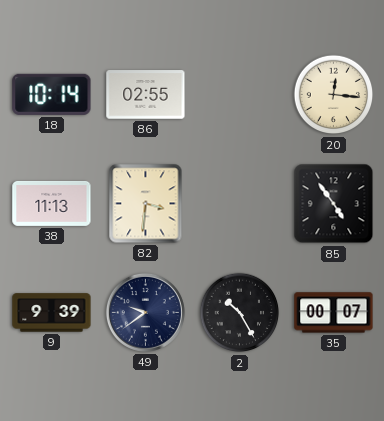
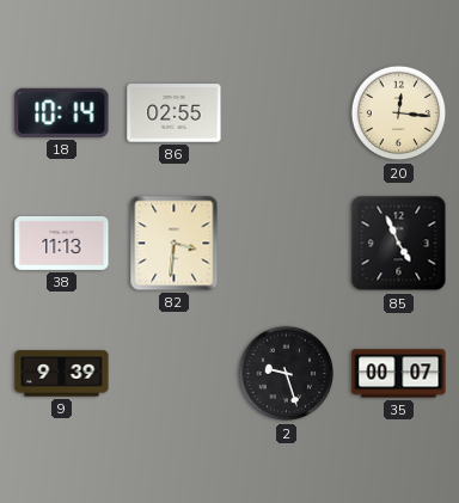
85: 4:54 -> 4:56 (399, 244)
49: 9:39 -> none (145, 312)
2: 10:25 -> 9:27 (287, 374)
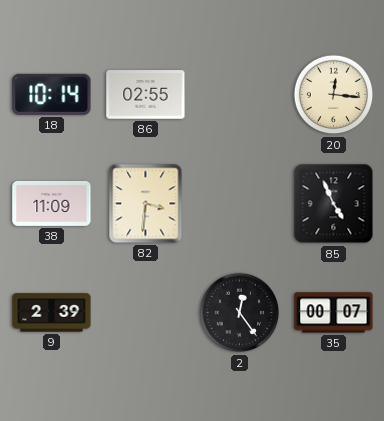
38: 11:13 -> 11:09 (52, 203)
9: 9:39 -> 2:39 (52, 313)
2: 9:27 -> 12:24 (240, 313)
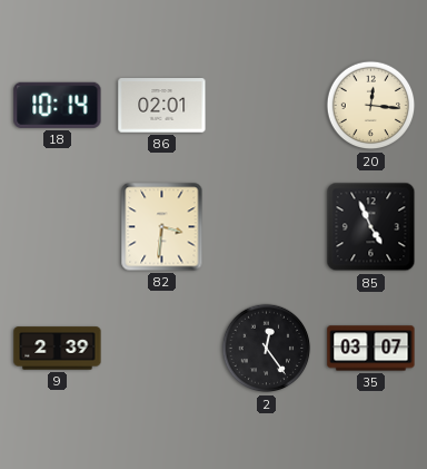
86: 02:55 -> 02:01 (162, 106)
38: 11:09 -> none (52, 203)
35: 00:07 -> 03:07 (371, 349)
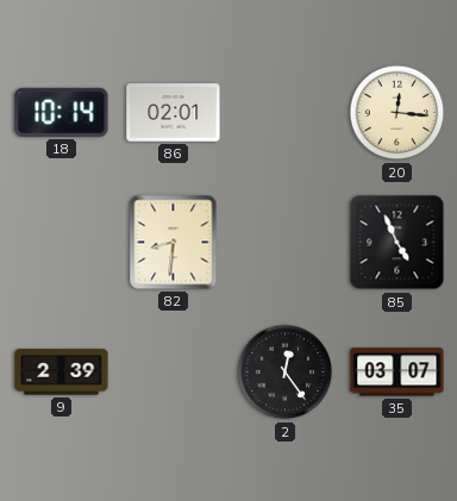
82: 3:31 -> 8:31 (174, 243)
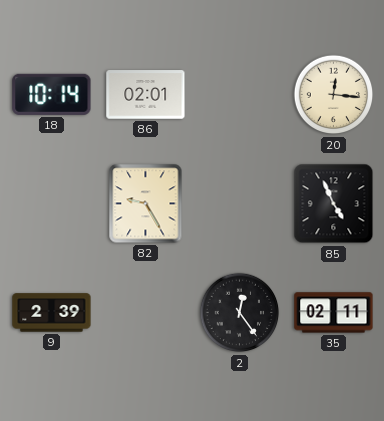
82: 8:31 -> 9:25 (146, 204)
35: 03:07 -> 02:11 (334, 313)
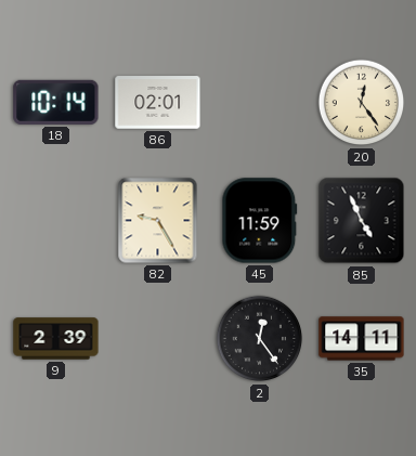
20: 12:16 -> 12:24 (362, 103)
45: none -> 11:59 (260, 221)
35: 02:11 -> 14:11 (362, 339)
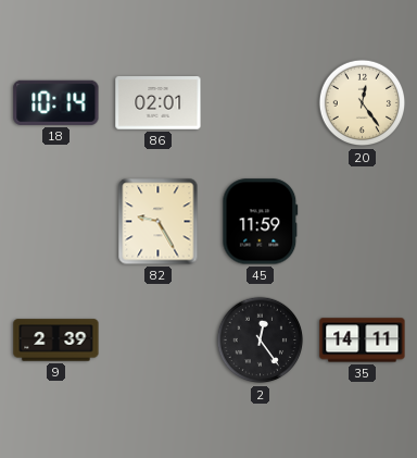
85: 4:56 -> none (362, 221)
